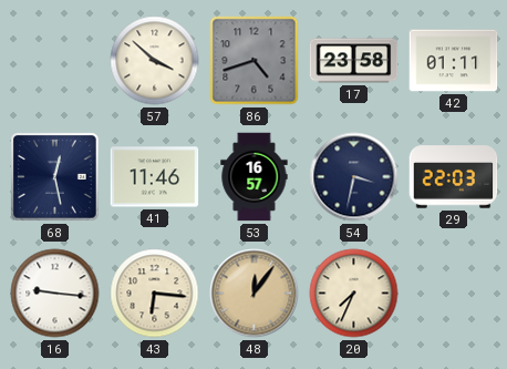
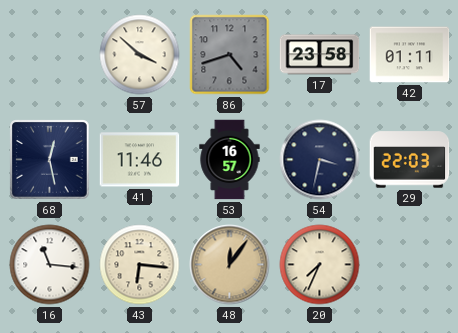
16: 9:16 -> 11:16 (50, 265)
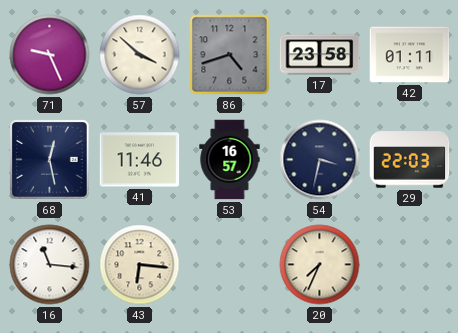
71: none -> 9:26 (50, 55)
48: 12:06 -> none (230, 265)
